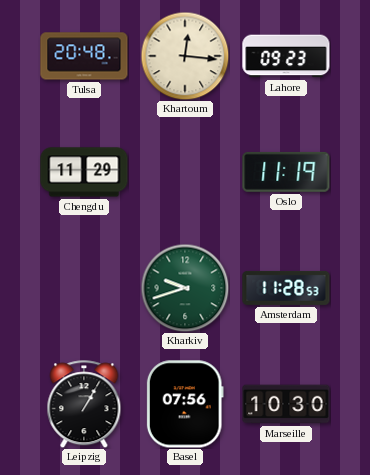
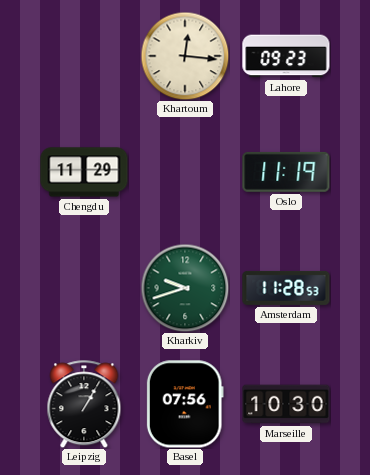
Tulsa: 20:48 -> none (84, 56)
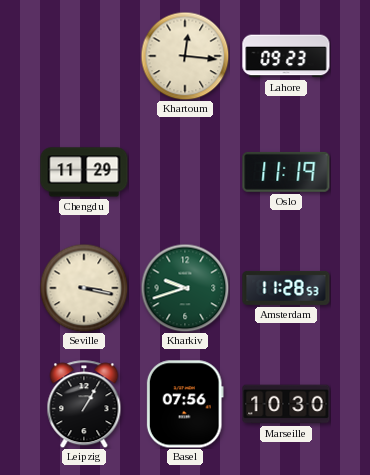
Seville: none -> 3:17 (84, 288)
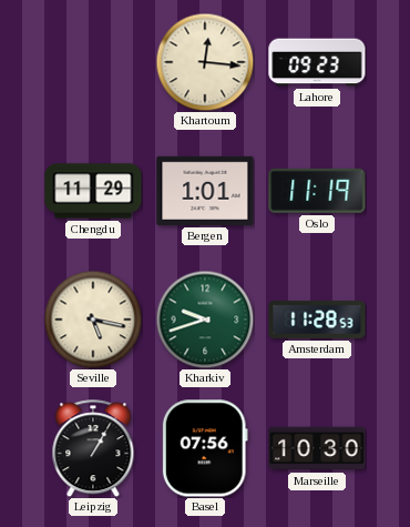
Bergen: none -> 1:01 (205, 191)
Seville: 3:17 -> 5:17 (93, 320)
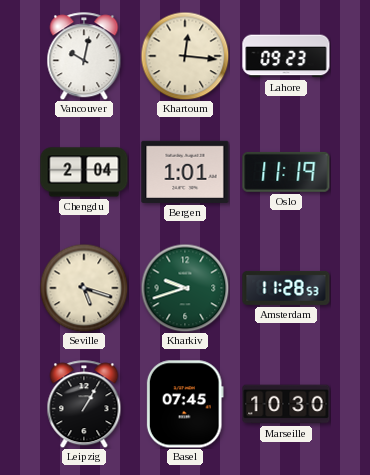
Vancouver: none -> 10:02 (84, 56)
Chengdu: 11:29 -> 2:04 (84, 172)
Seville: 5:17 -> 5:18 (84, 288)
Basel: 07:56 -> 07:45 (185, 404)
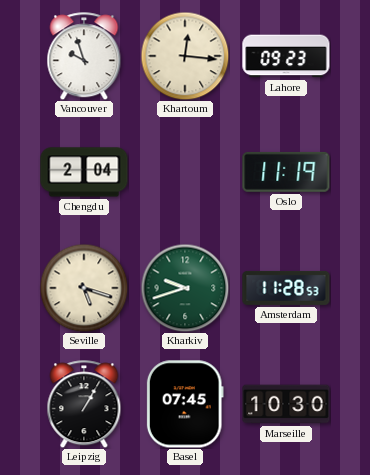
Vancouver: 10:02 -> 9:57 (84, 56)
Bergen: 1:01 -> none (185, 172)
